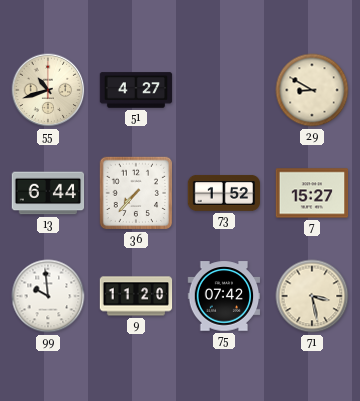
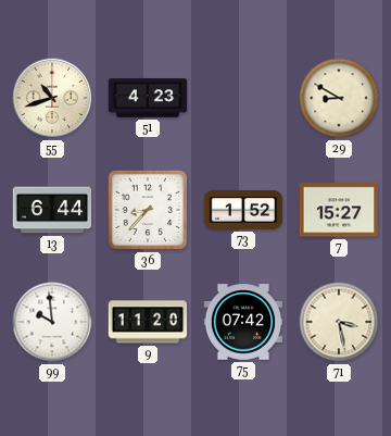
51: 4:27 -> 4:23 (148, 98)
36: 7:37 -> 8:37 (148, 210)
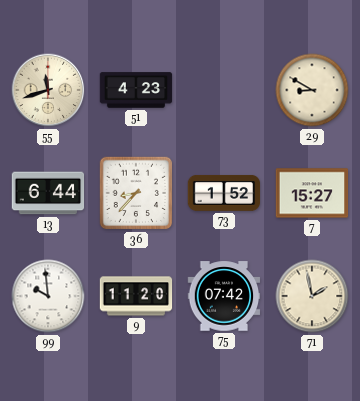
55: 10:42 -> 11:42 (48, 90)
71: 3:28 -> 1:58 (312, 296)
